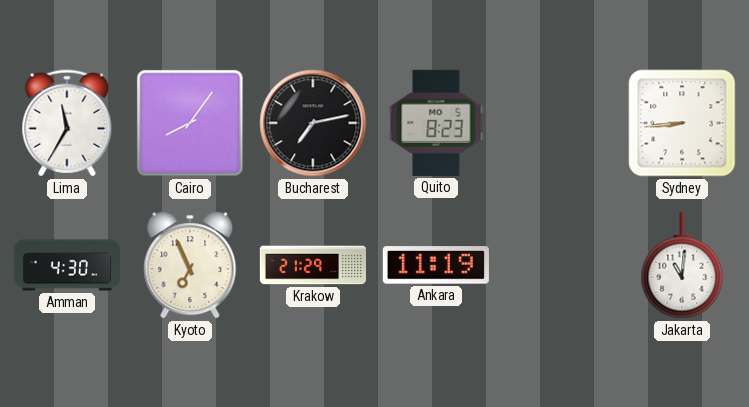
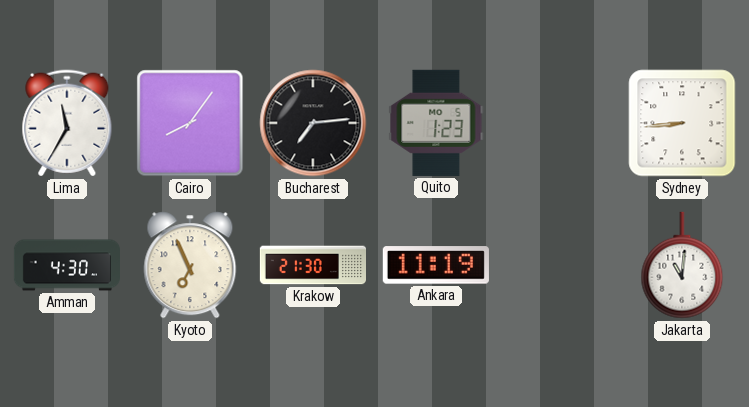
Bucharest: 7:13 -> 7:14 (313, 123)
Quito: 8:23 -> 1:23 (436, 123)
Krakow: 21:29 -> 21:30 (312, 265)
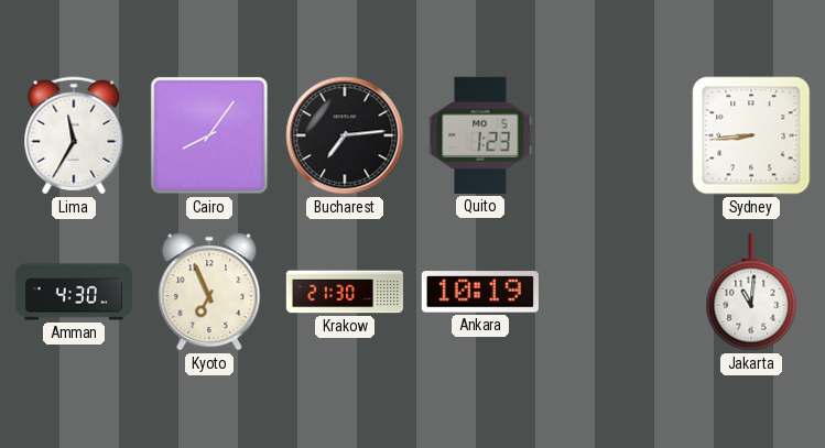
Ankara: 11:19 -> 10:19 (480, 292)
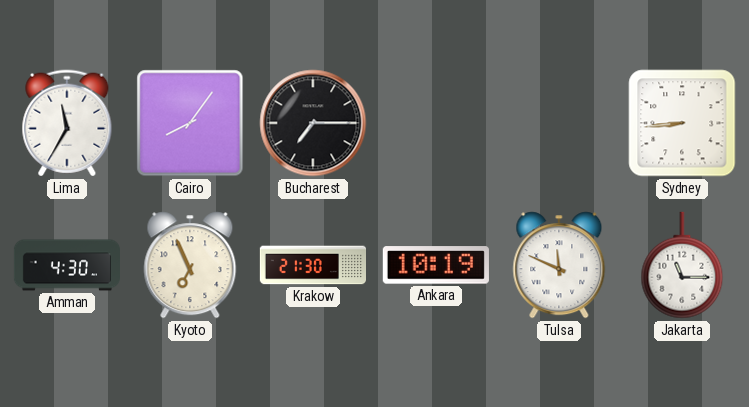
Bucharest: 7:14 -> 7:15 (313, 123)
Quito: 1:23 -> none (480, 135)
Tulsa: none -> 11:49 (559, 265)
Jakarta: 11:01 -> 11:15 (682, 265)
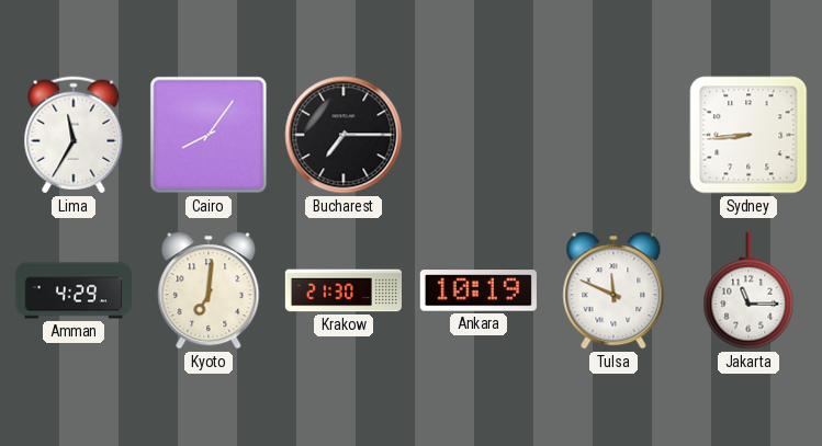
Amman: 4:30 -> 4:29 (72, 290)
Kyoto: 6:56 -> 7:01 (209, 290)
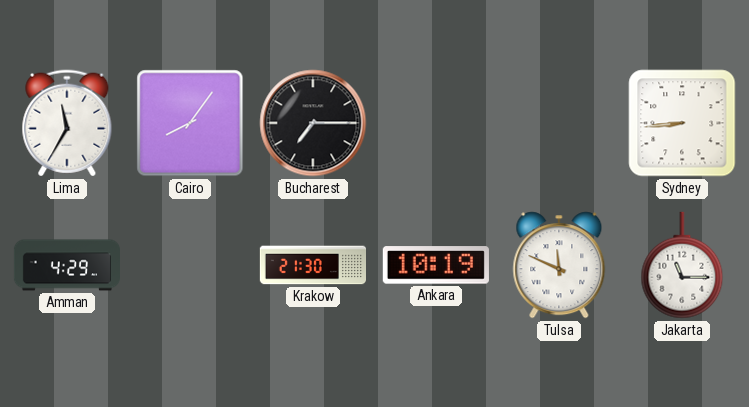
Kyoto: 7:01 -> none (209, 290)
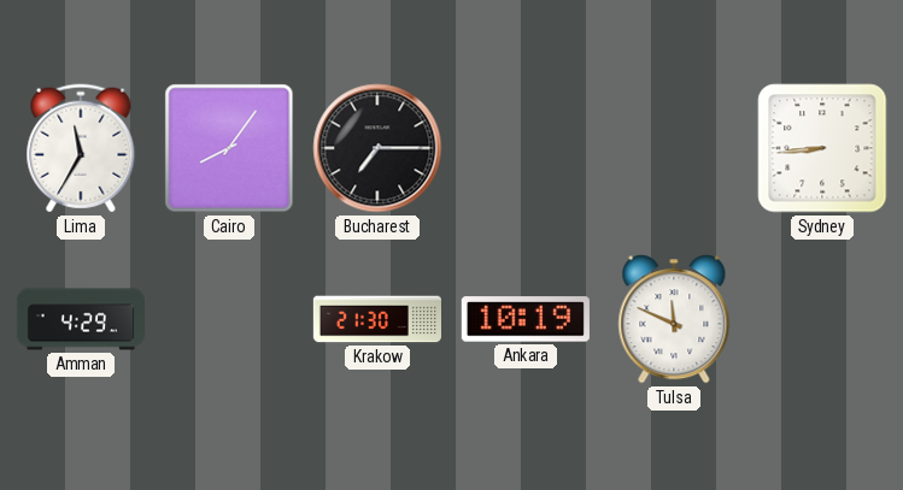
Jakarta: 11:15 -> none (682, 265)
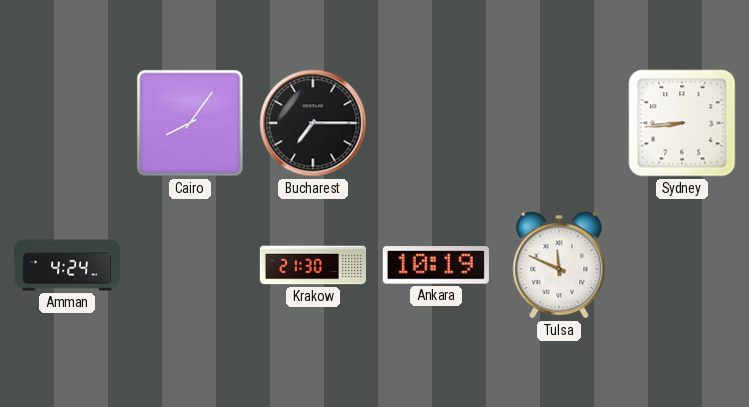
Lima: 11:35 -> none (81, 148)
Amman: 4:29 -> 4:24 (66, 265)
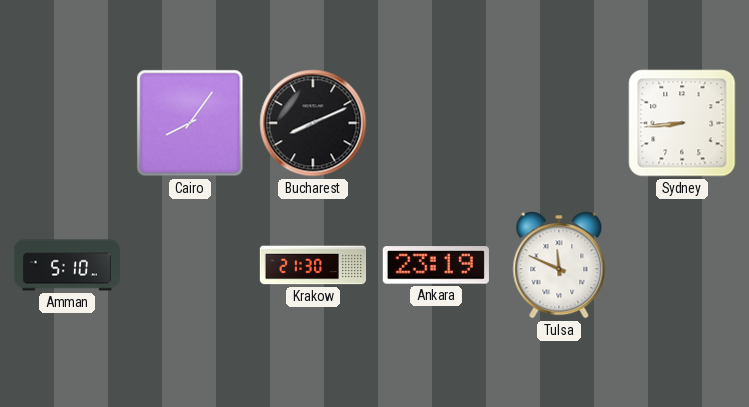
Bucharest: 7:15 -> 8:11 (313, 123)
Amman: 4:24 -> 5:10 (66, 265)
Ankara: 10:19 -> 23:19 (436, 265)
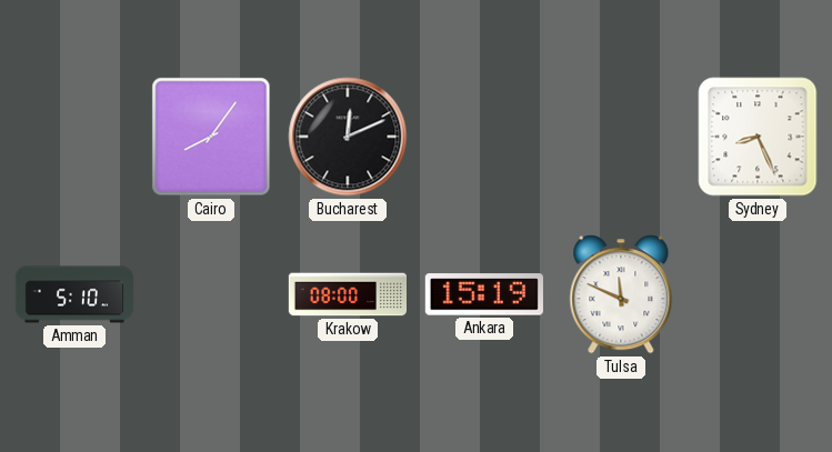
Bucharest: 8:11 -> 12:11 (348, 137)
Sydney: 8:44 -> 8:26 (758, 137)
Krakow: 21:30 -> 08:00 (347, 294)
Ankara: 23:19 -> 15:19 (484, 294)
